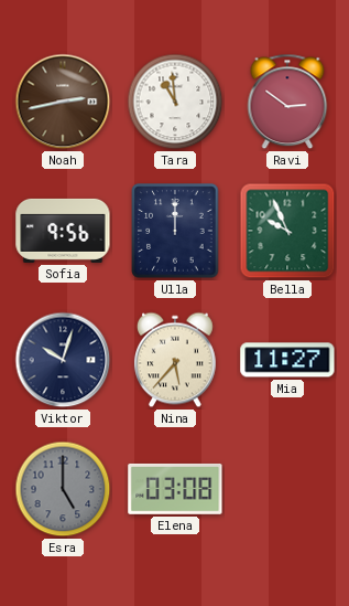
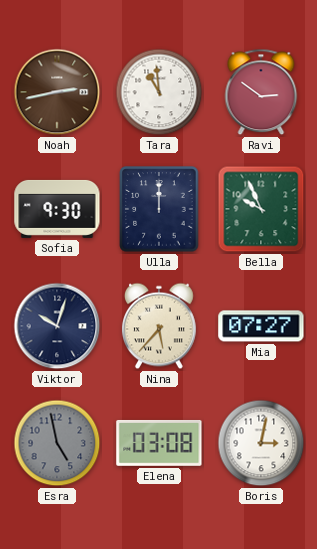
Sofia: 9:56 -> 9:30 (57, 209)
Mia: 11:27 -> 07:27 (261, 326)
Esra: 5:00 -> 4:58 (57, 443)
Boris: none -> 3:02 (261, 443)
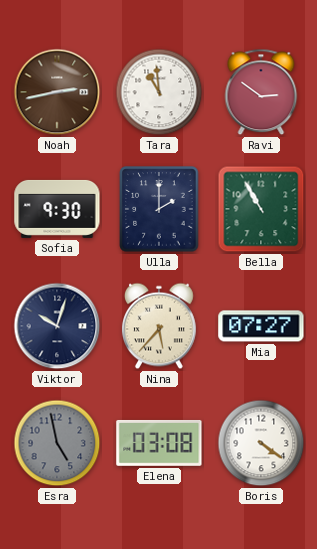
Ulla: 12:00 -> 2:00 (159, 209)
Bella: 9:56 -> 10:55 (261, 209)
Boris: 3:02 -> 4:21 (261, 443)
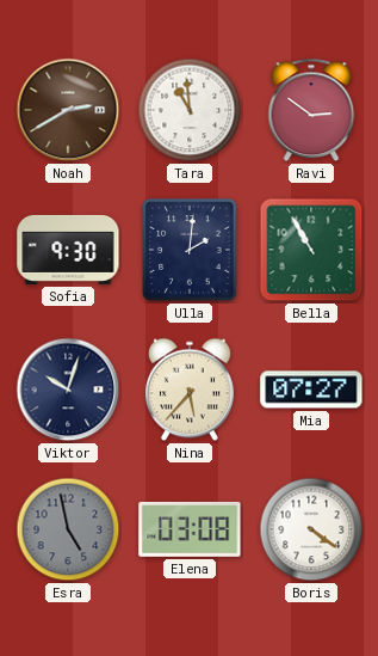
Noah: 2:43 -> 2:40 (68, 110)
Ulla: 2:00 -> 2:01 (190, 250)
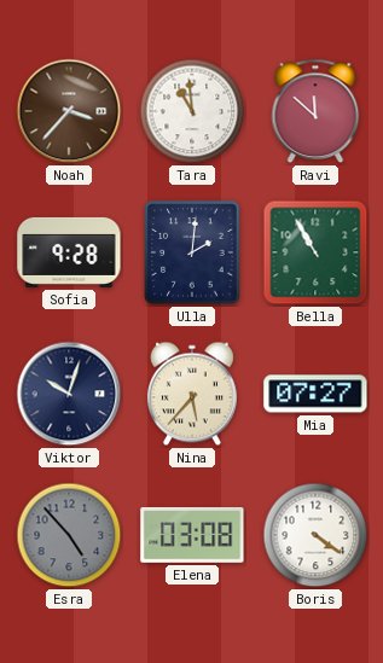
Noah: 2:40 -> 3:37 (69, 111)
Ravi: 2:51 -> 11:52 (315, 111)
Sofia: 9:30 -> 9:28 (69, 252)
Esra: 4:58 -> 4:53 (69, 535)
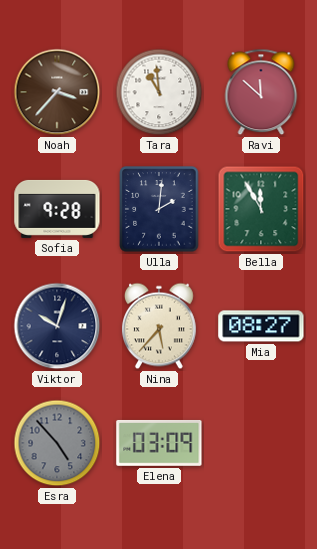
Bella: 10:55 -> 11:55 (261, 209)
Mia: 07:27 -> 08:27 (261, 326)
Elena: 03:08 -> 03:09 (159, 443)
Boris: 4:21 -> none (315, 535)
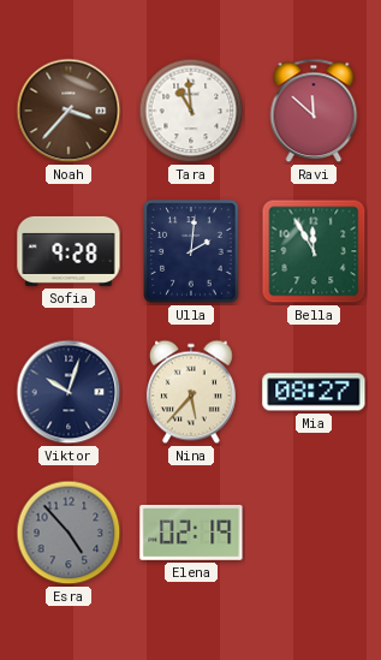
Elena: 03:09 -> 02:19 (191, 533)
